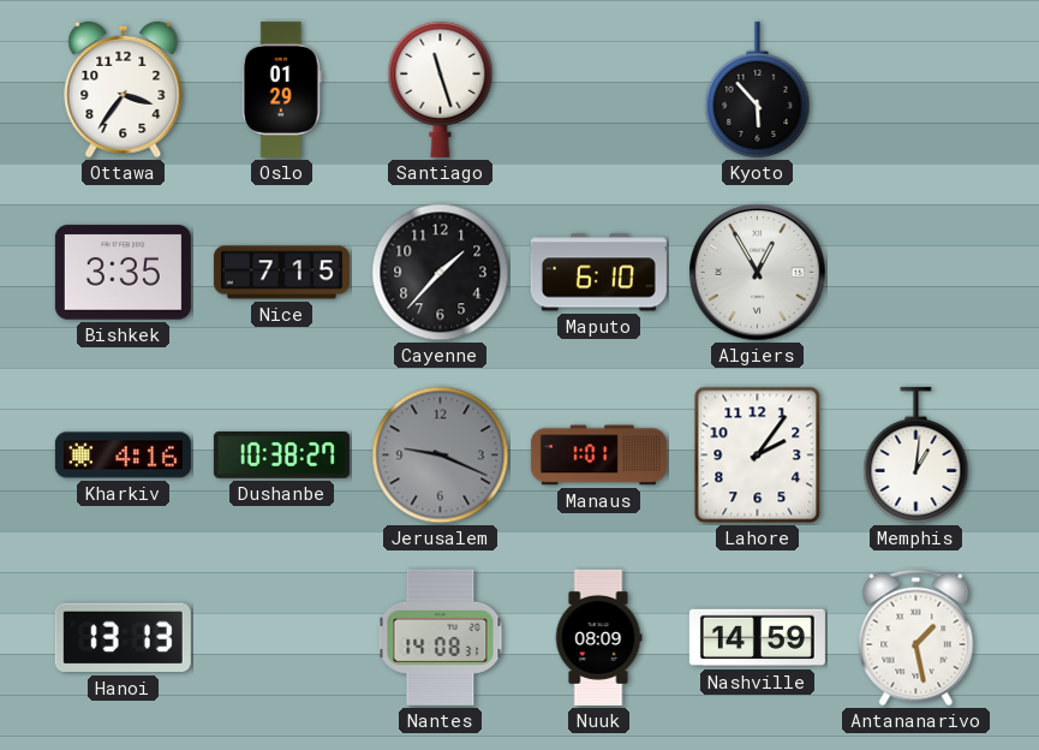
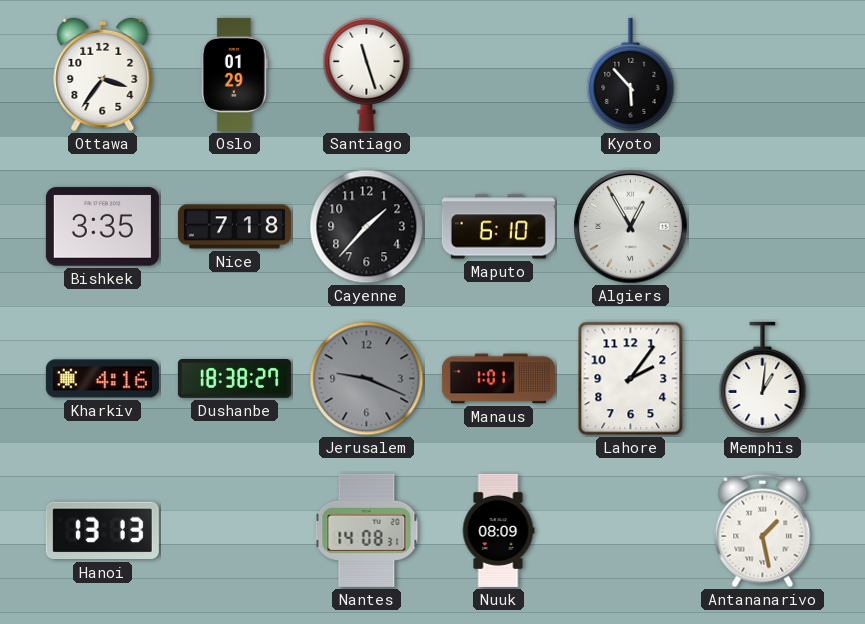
Nice: 7:15 -> 7:18 (234, 227)
Dushanbe: 10:38 -> 18:38 (234, 379)
Nashville: 14:59 -> none (757, 638)
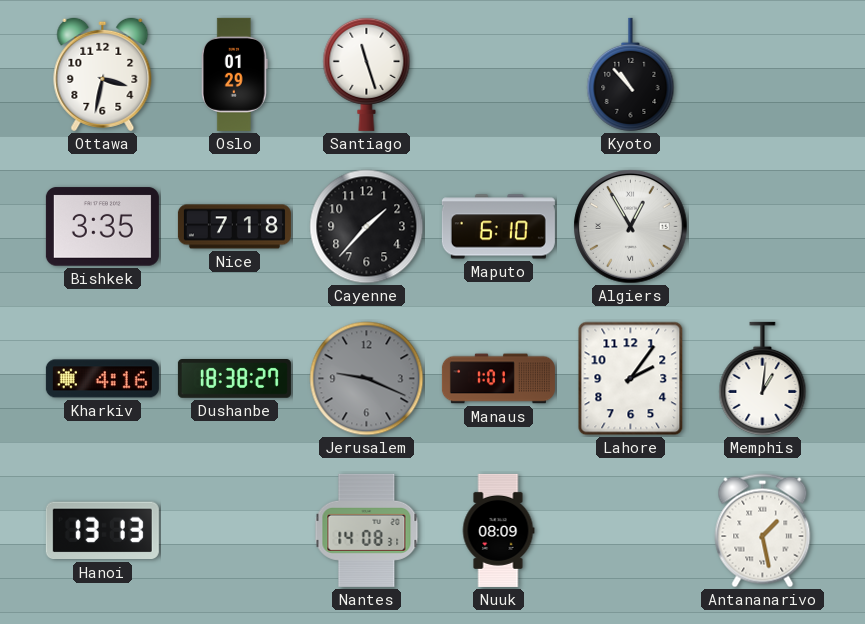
Ottawa: 3:36 -> 3:32 (103, 74)
Kyoto: 5:53 -> 10:53 (631, 74)
